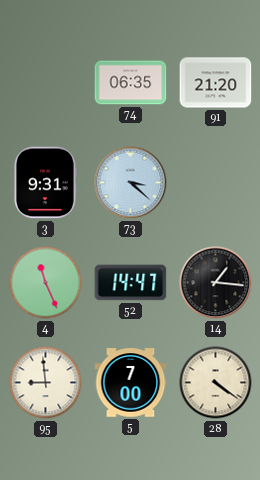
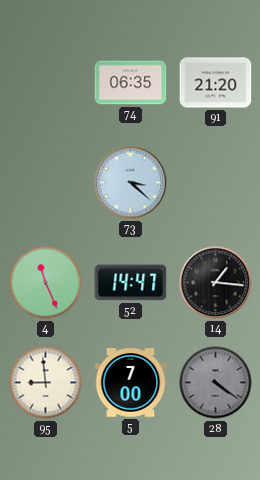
3: 9:31 -> none (45, 183)
28 dial: cream -> grey (216, 383)
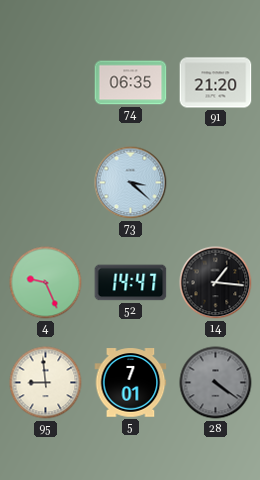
4: 11:26 -> 9:26 (46, 283)
5: 7:00 -> 7:01 (131, 383)
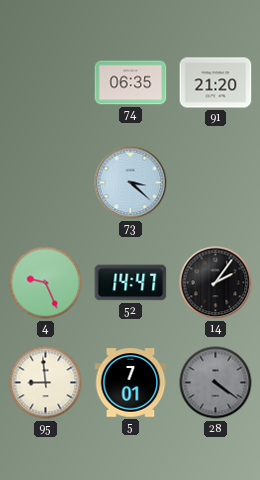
14: 1:16 -> 2:06 (216, 283)
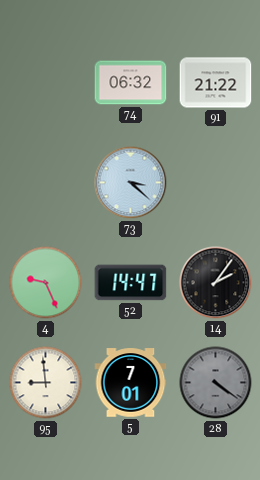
74: 06:35 -> 06:32 (131, 83)
91: 21:20 -> 21:22 (216, 83)
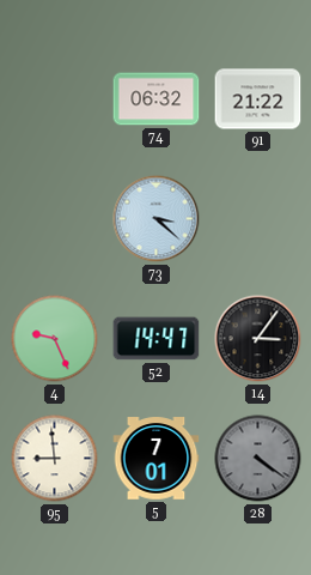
14: 2:06 -> 3:06 (258, 339)
